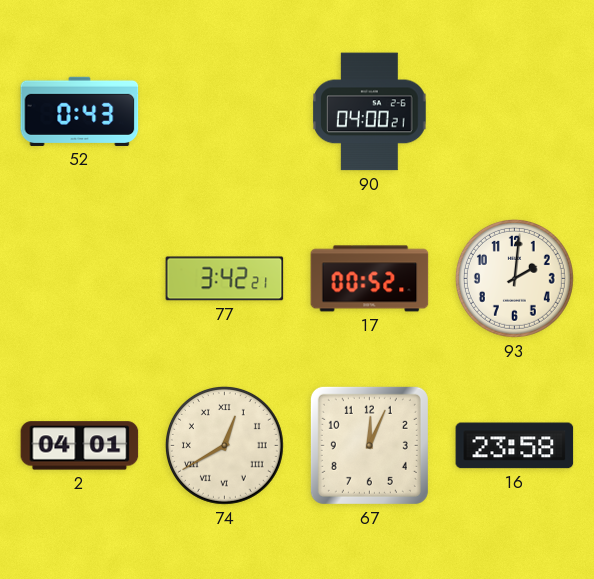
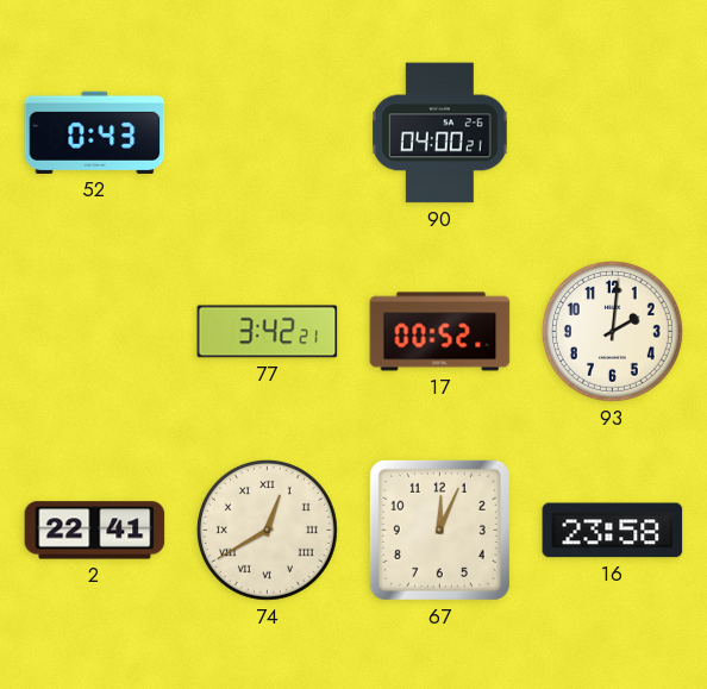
2: 04:01 -> 22:41 (95, 531)
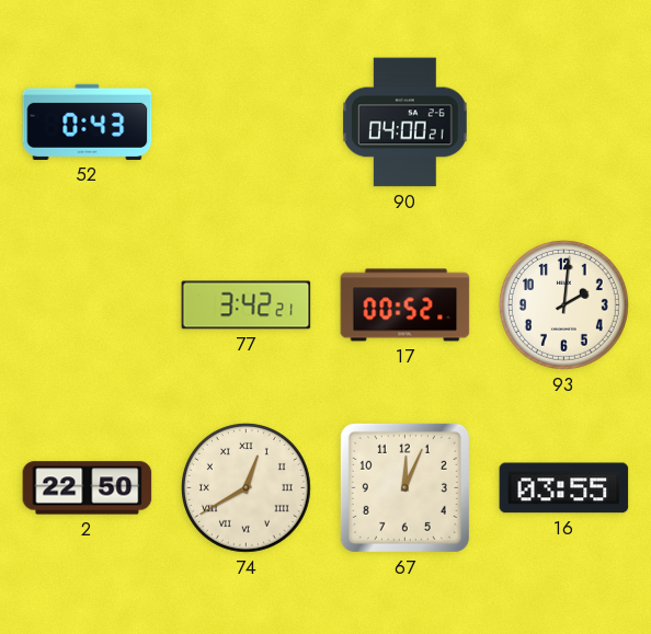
2: 22:41 -> 22:50 (88, 488)
16: 23:58 -> 03:55 (564, 488)
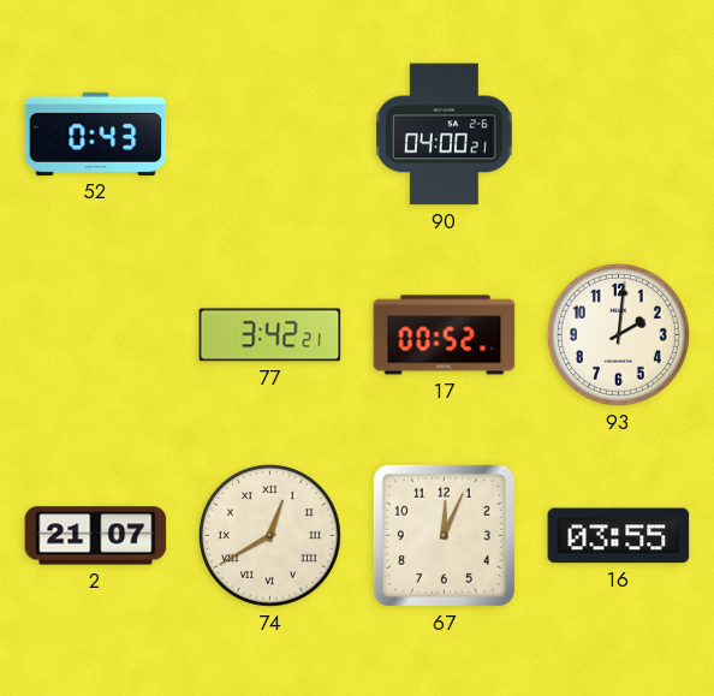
2: 22:50 -> 21:07 (96, 536)
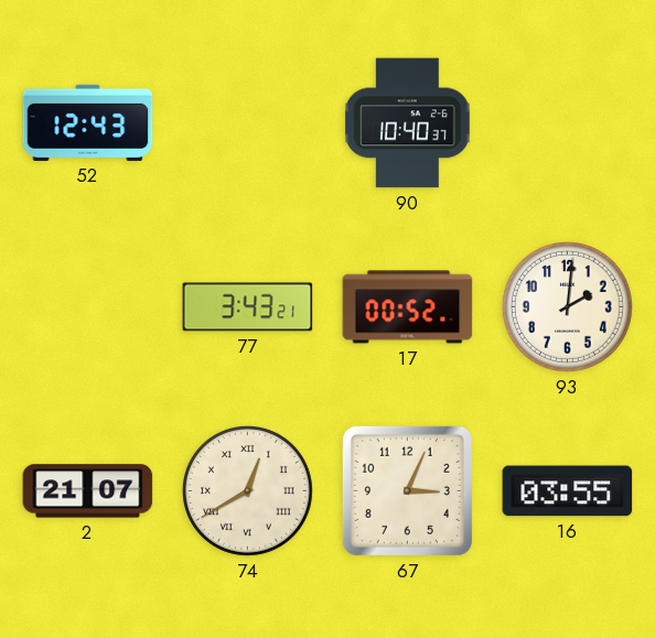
52: 0:43 -> 12:43 (88, 122)
90: 04:00 -> 10:40 (408, 123)
77: 3:42 -> 3:43 (248, 307)
67: 12:04 -> 3:04 (407, 490)
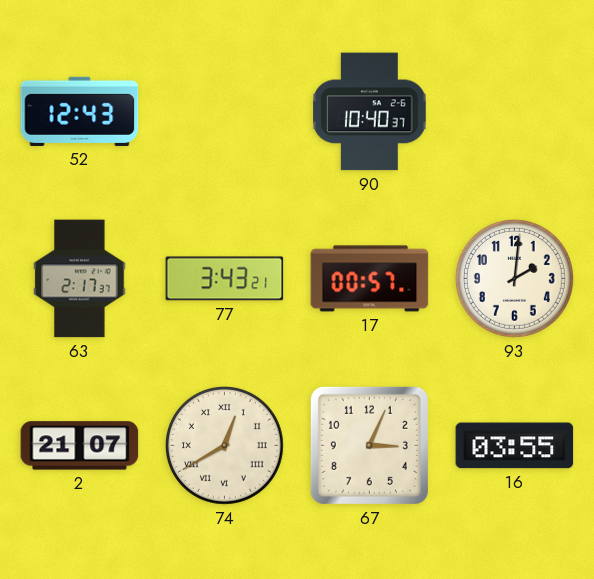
63: none -> 2:17 (80, 279)
17: 00:52 -> 00:57 (370, 279)
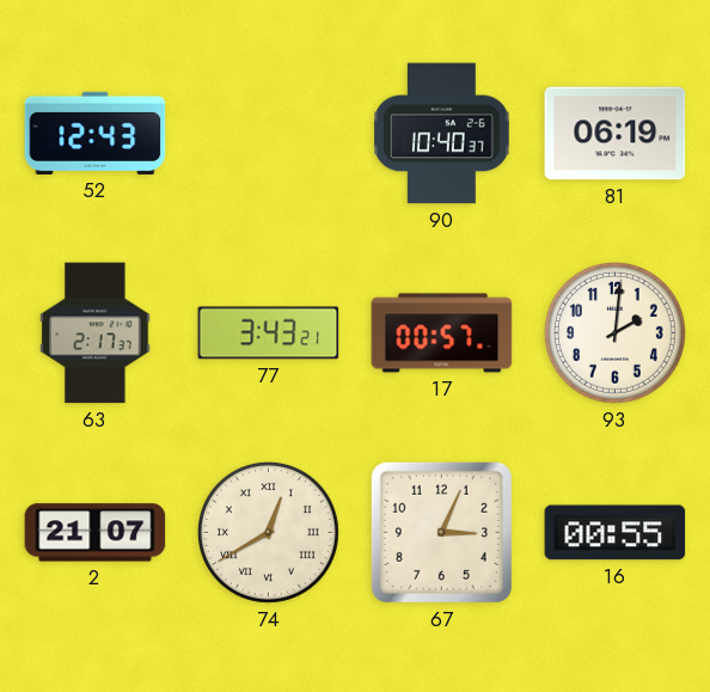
81: none -> 06:19 (616, 134)
16: 03:55 -> 00:55 (616, 533)
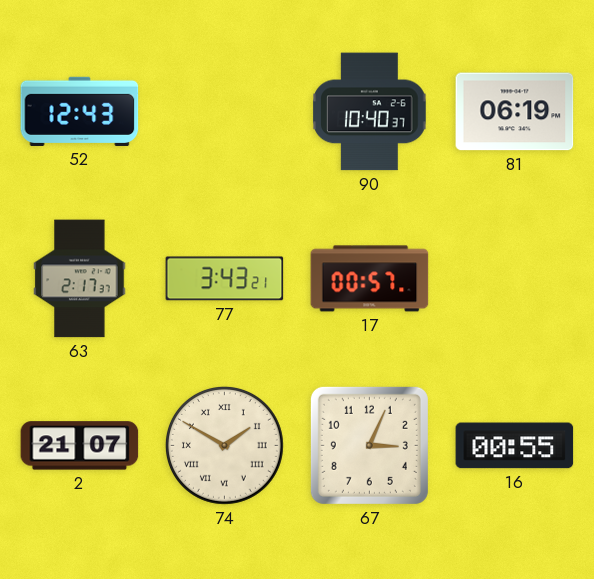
93: 2:01 -> none (614, 332)
74: 12:40 -> 1:50 (224, 445)
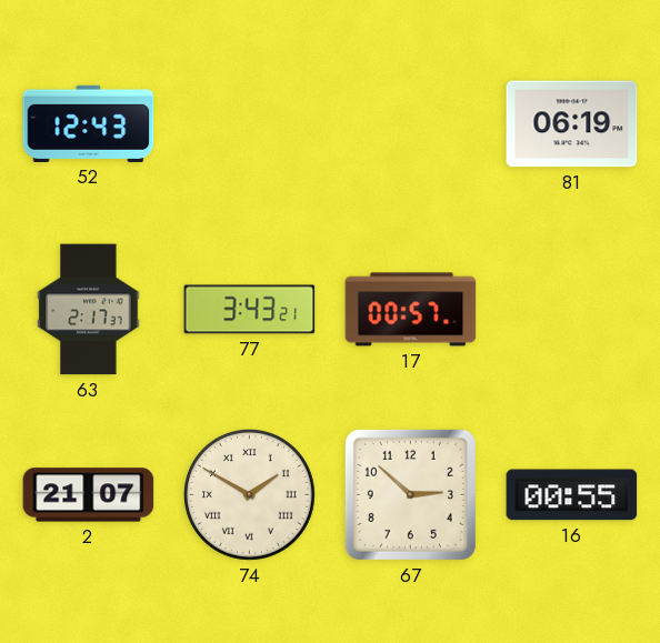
90: 10:40 -> none (370, 112)
67: 3:04 -> 2:52 (410, 494)
